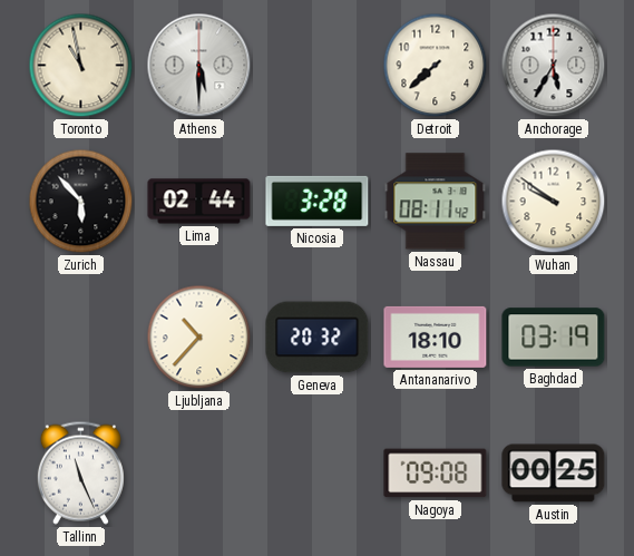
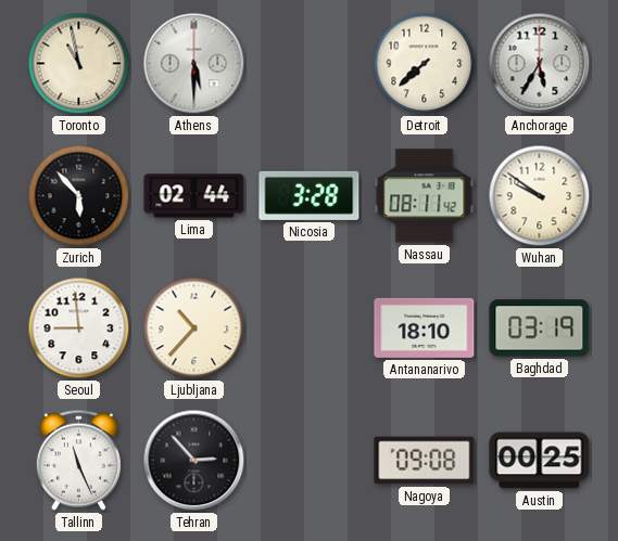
Seoul: none -> 8:59 (79, 329)
Geneva: 20:32 -> none (318, 338)
Tehran: none -> 2:53 (194, 461)
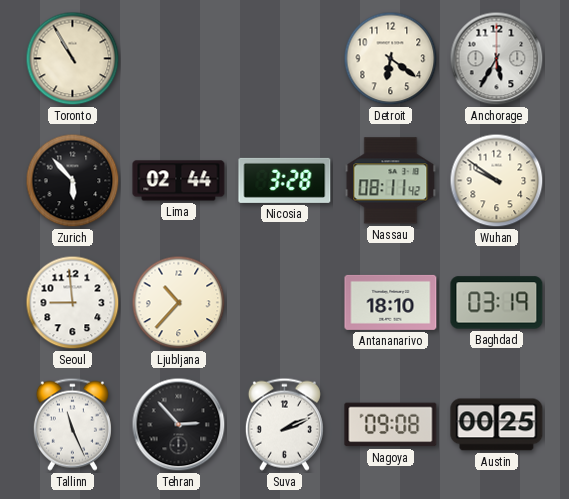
Toronto: 10:58 -> 10:55 (73, 59)
Athens: 5:30 -> none (194, 64)
Detroit: 7:38 -> 6:21 (391, 59)
Suva: none -> 2:11 (284, 424)
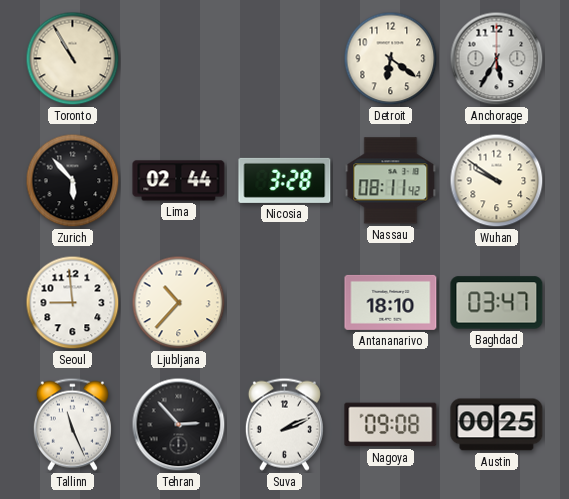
Baghdad: 03:19 -> 03:47 (497, 303)
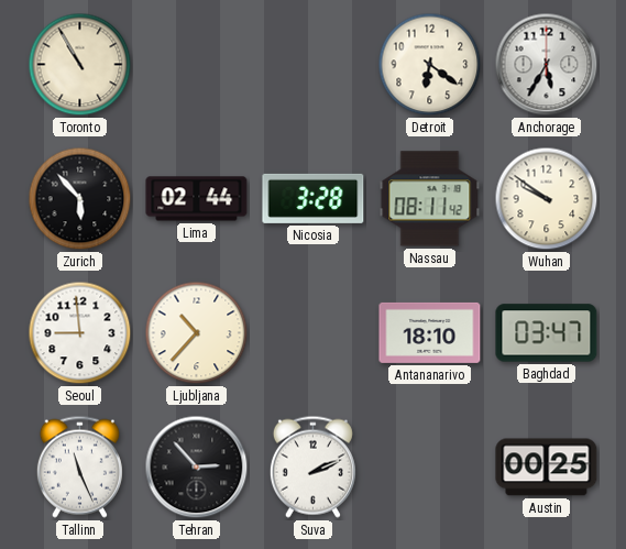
Nagoya: 09:08 -> none (391, 425)
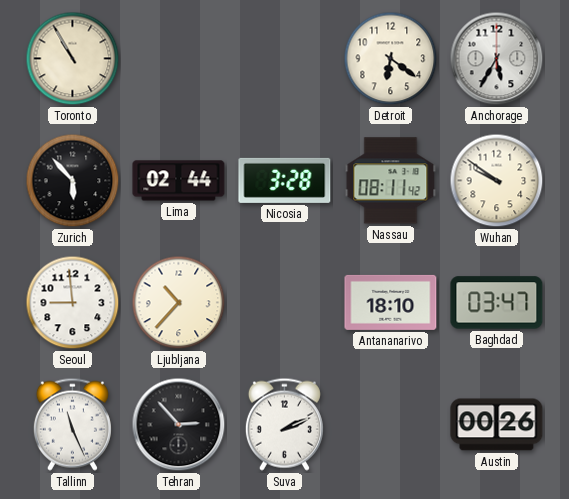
Austin: 00:25 -> 00:26 (497, 425)
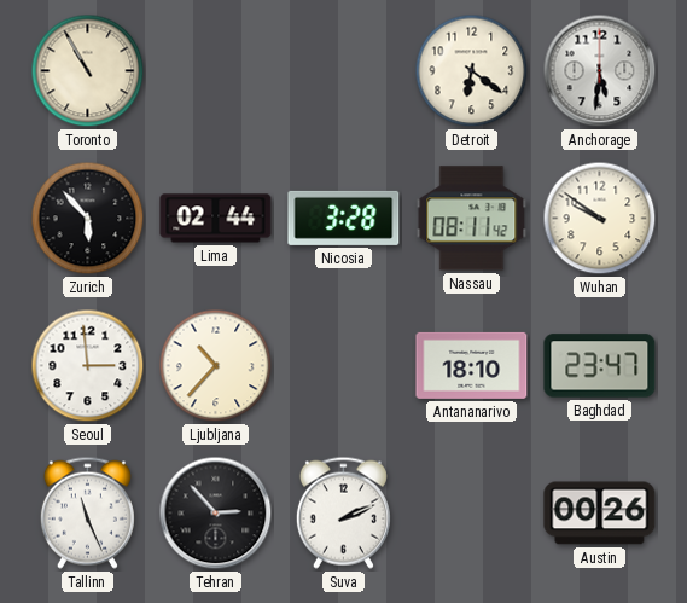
Anchorage: 5:35 -> 5:31 (600, 71)
Seoul: 8:59 -> 2:59 (88, 366)
Baghdad: 03:47 -> 23:47 (600, 366)
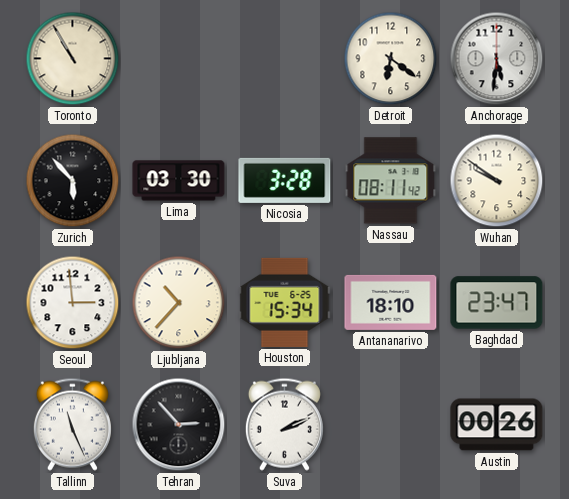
Lima: 02:44 -> 03:30 (179, 181)
Houston: none -> 15:34 (285, 302)
